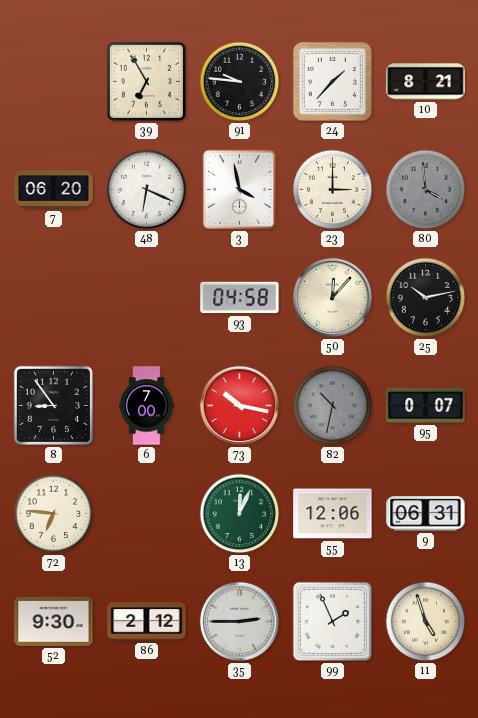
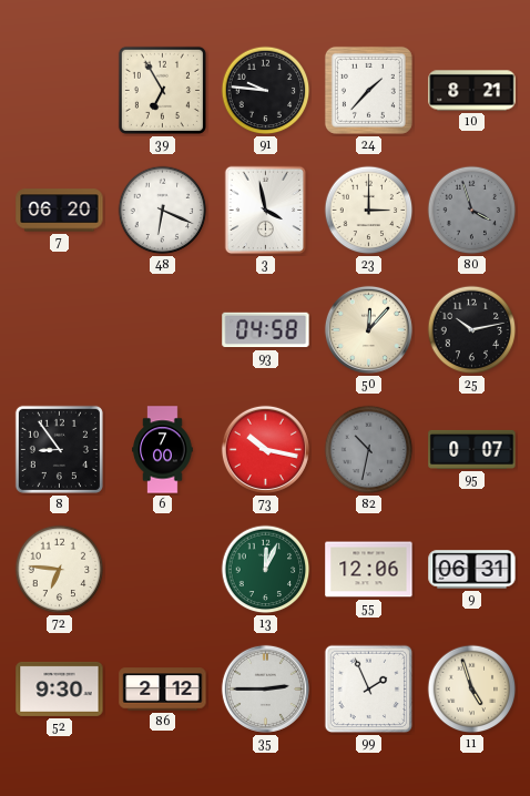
80: 3:59 -> 3:57 (472, 211)
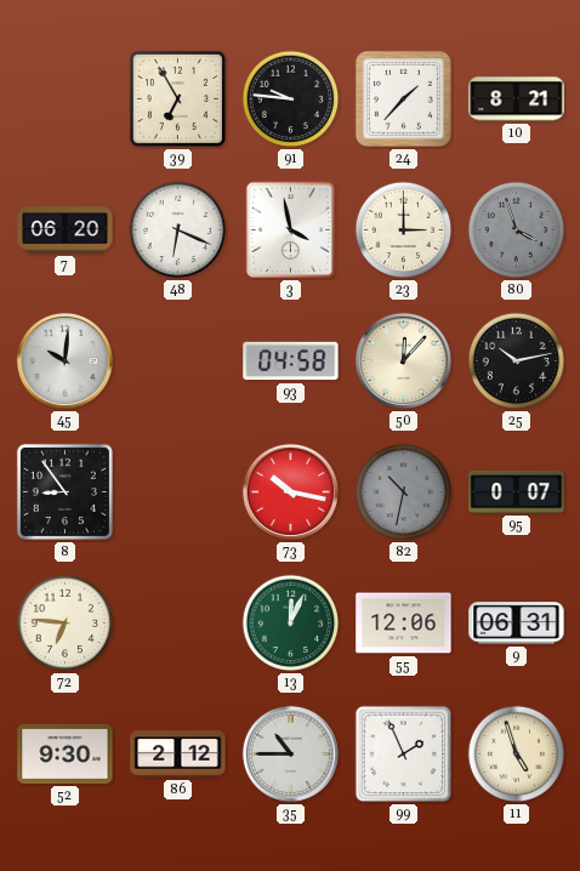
45: none -> 10:01 (64, 360)
6: 7:00 -> none (163, 450)
35: 2:45 -> 10:45 (290, 753)
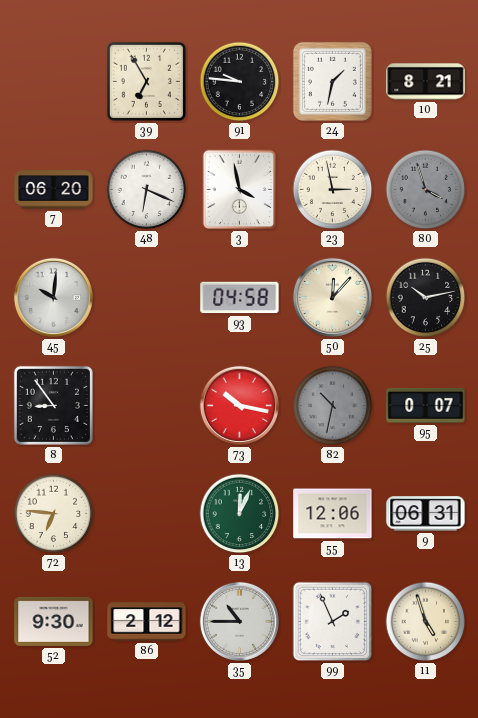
24: 1:37 -> 1:32 (332, 81)
23: 3:00 -> 2:58 (333, 190)
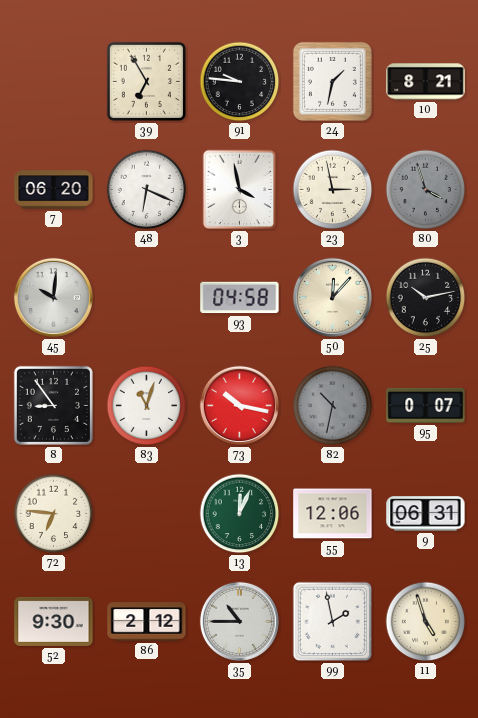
83: none -> 11:03 (147, 406)
99: 1:56 -> 1:58 (333, 622)
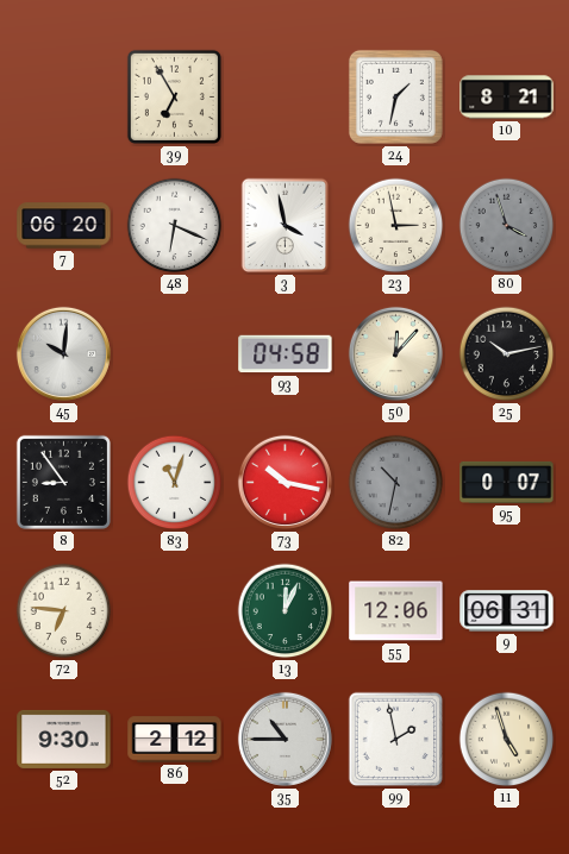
91: 9:46 -> none (240, 82)
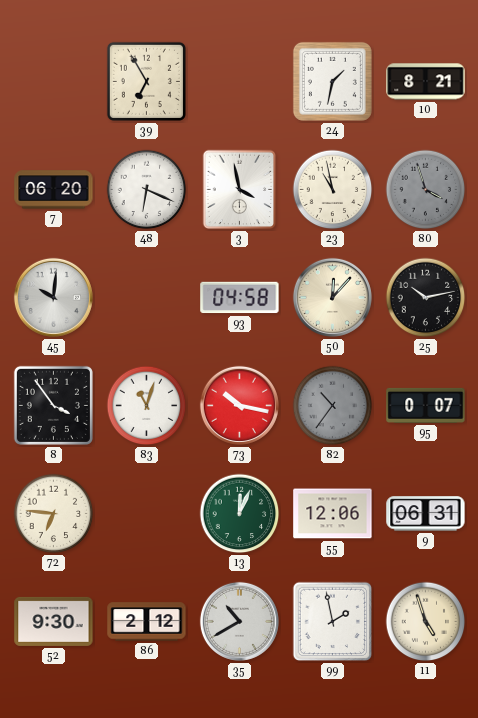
23: 2:58 -> 10:58 (333, 190)
8: 8:54 -> 3:54 (53, 405)
82: 10:32 -> 10:36 (333, 406)
35: 10:45 -> 10:40 (239, 621)
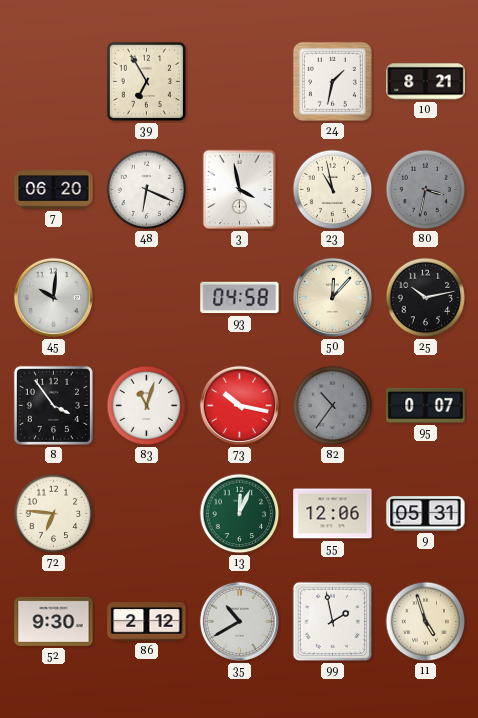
80: 3:57 -> 3:32 (426, 190)
9: 06:31 -> 05:31 (426, 514)
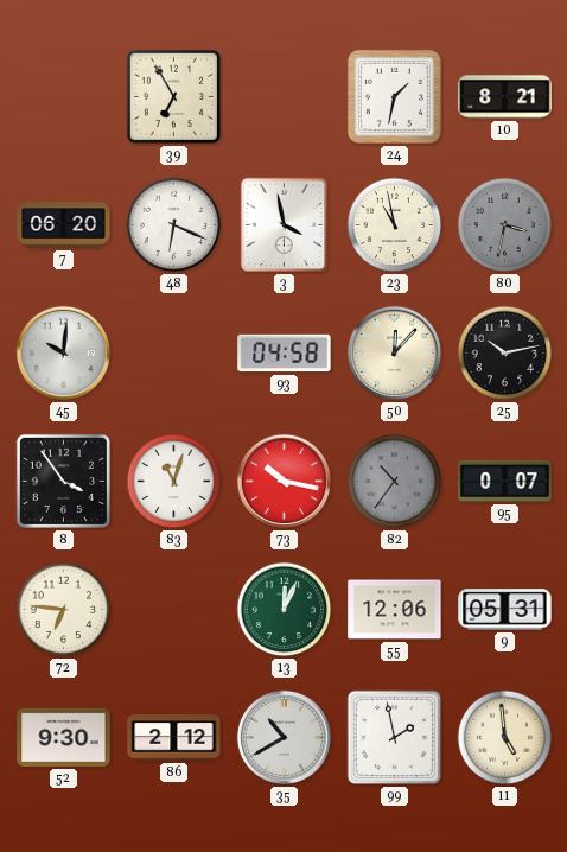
11: 4:57 -> 4:59 (505, 738)
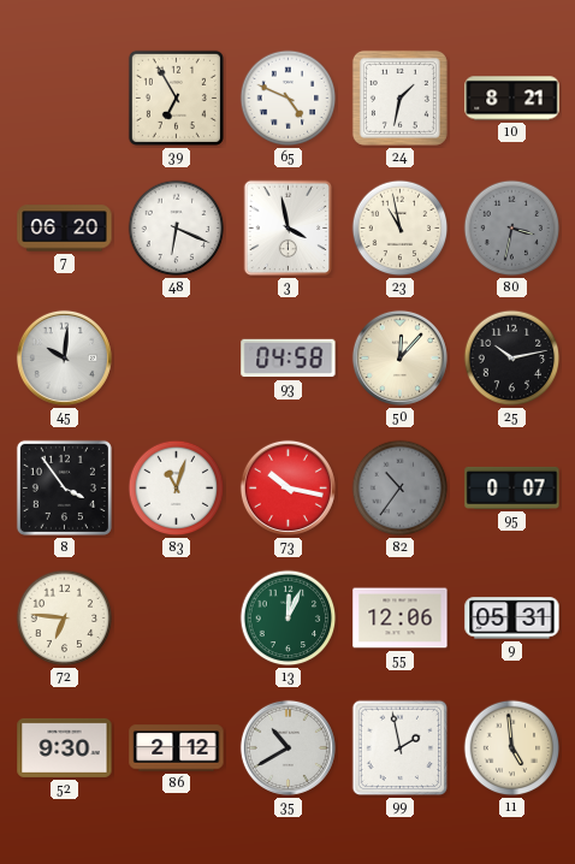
65: none -> 4:49 (289, 99)
